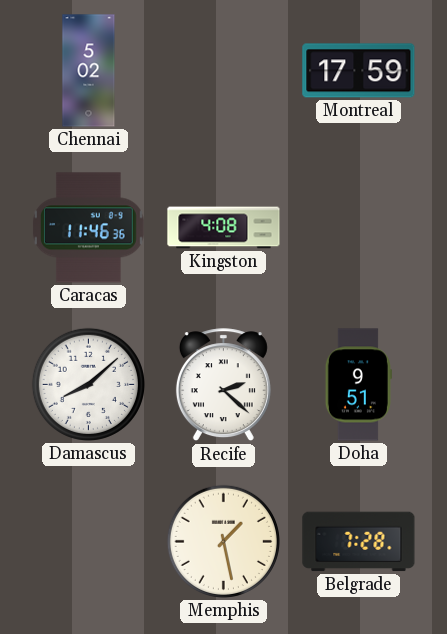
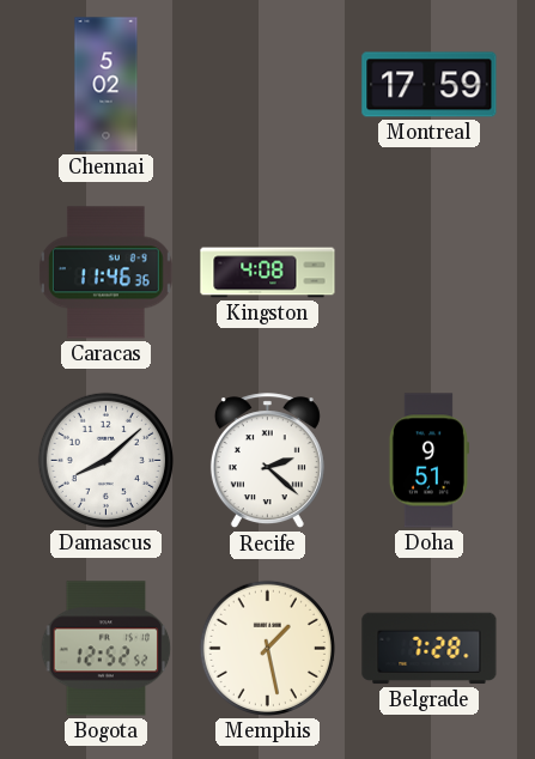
Bogota: none -> 12:52 (107, 649)
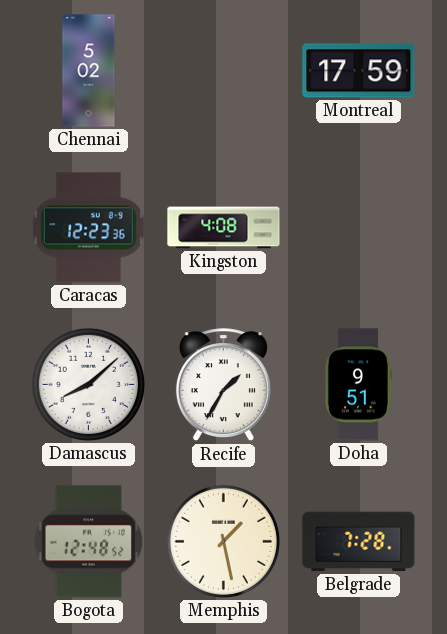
Caracas: 11:46 -> 12:23 (88, 228)
Recife: 2:22 -> 1:35 (223, 385)
Bogota: 12:52 -> 12:48 (89, 542)
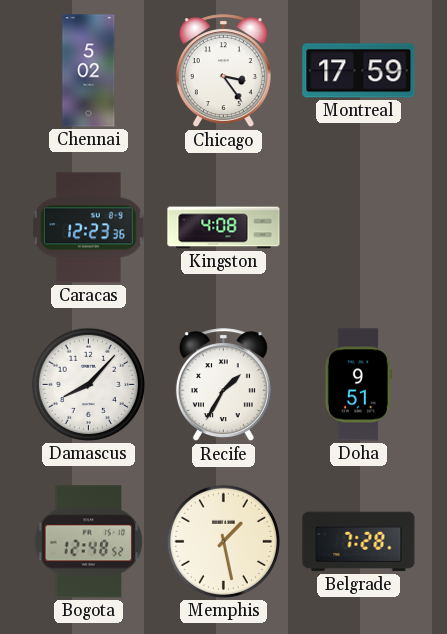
Chicago: none -> 3:24 (223, 71)
Damascus: 8:08 -> 8:07 (88, 384)
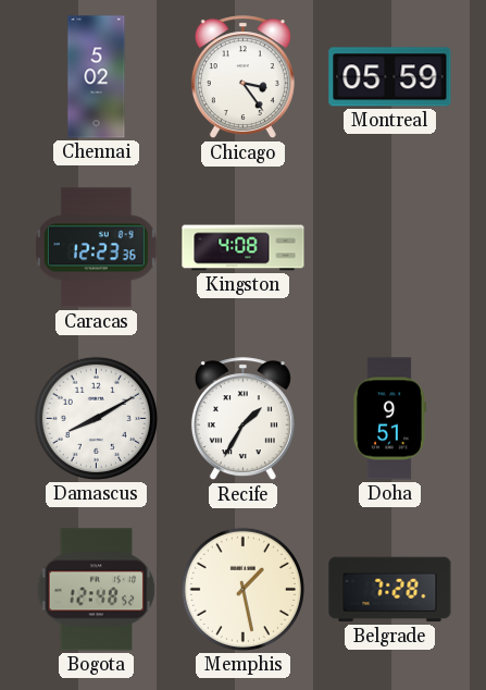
Montreal: 17:59 -> 05:59 (390, 77)
Damascus: 8:07 -> 8:10 (96, 418)
